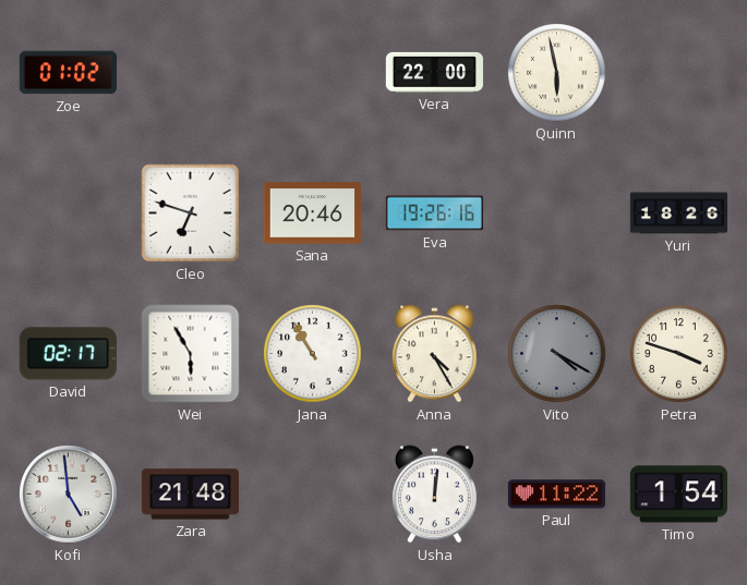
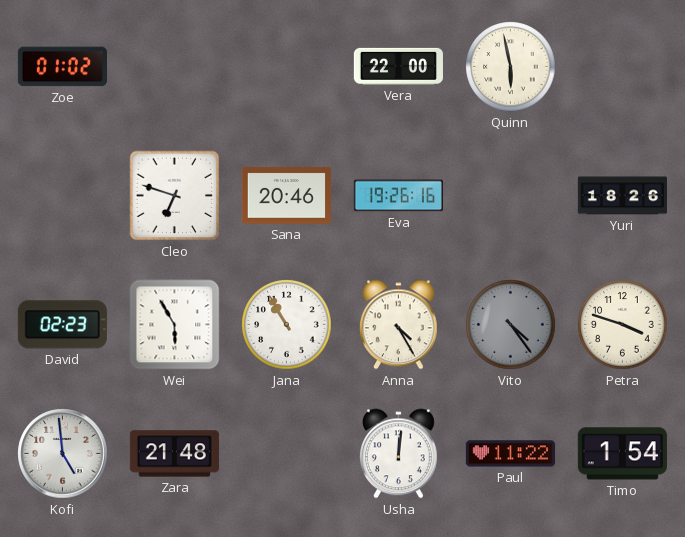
David: 02:17 -> 02:23 (62, 325)
Vito: 4:20 -> 4:24 (511, 325)
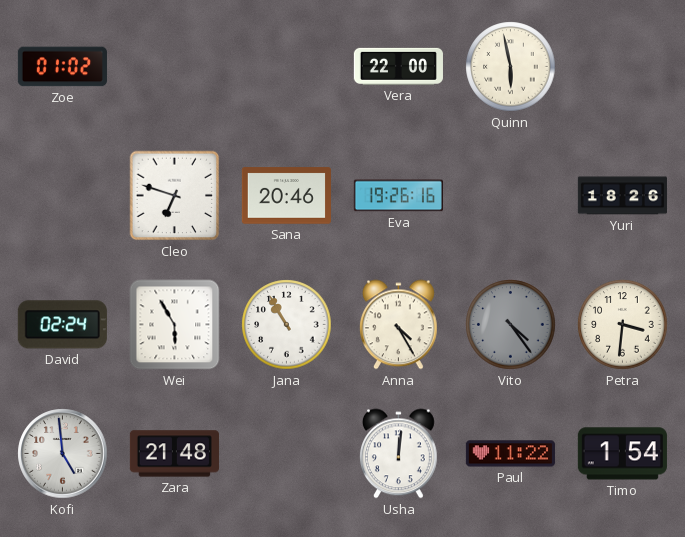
David: 02:23 -> 02:24 (62, 325)
Petra: 3:48 -> 3:31 (623, 325)
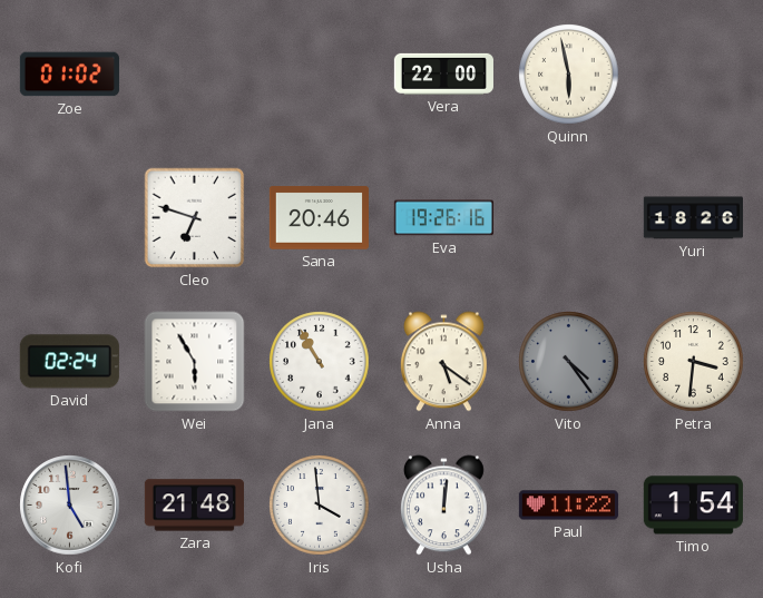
Anna: 4:25 -> 5:21 (444, 362)
Iris: none -> 3:59 (320, 506)
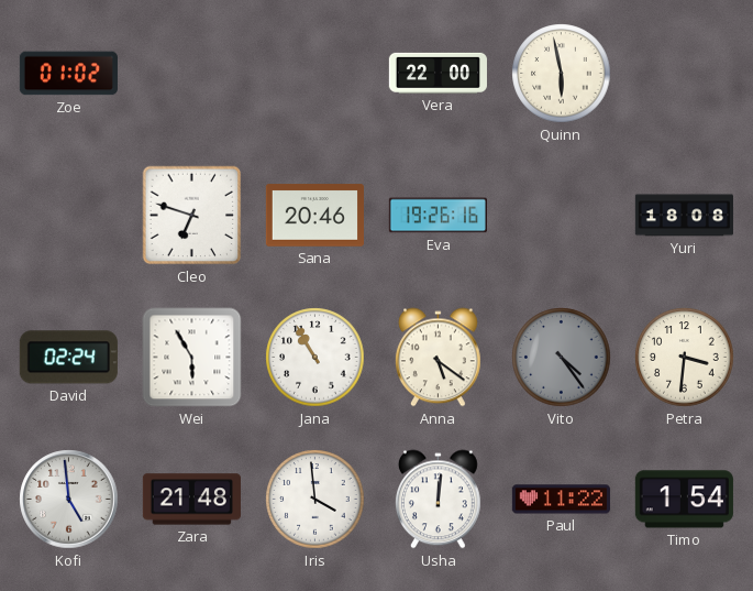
Yuri: 18:26 -> 18:08 (684, 216)
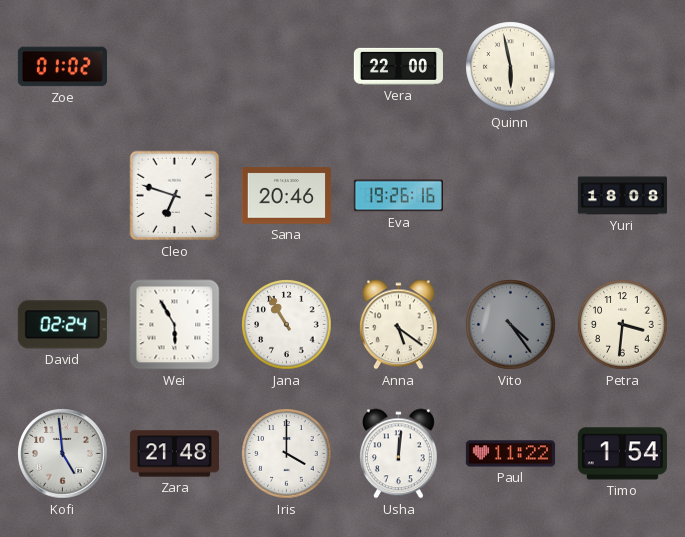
Iris: 3:59 -> 4:00 (287, 454)
